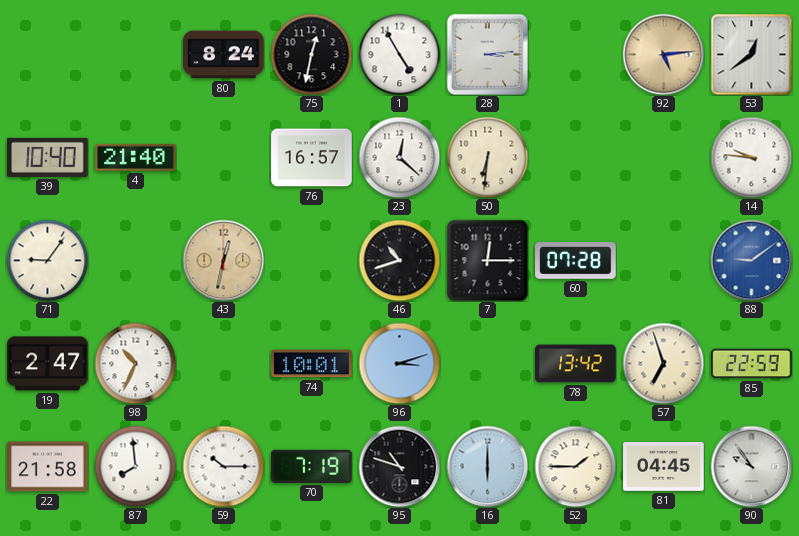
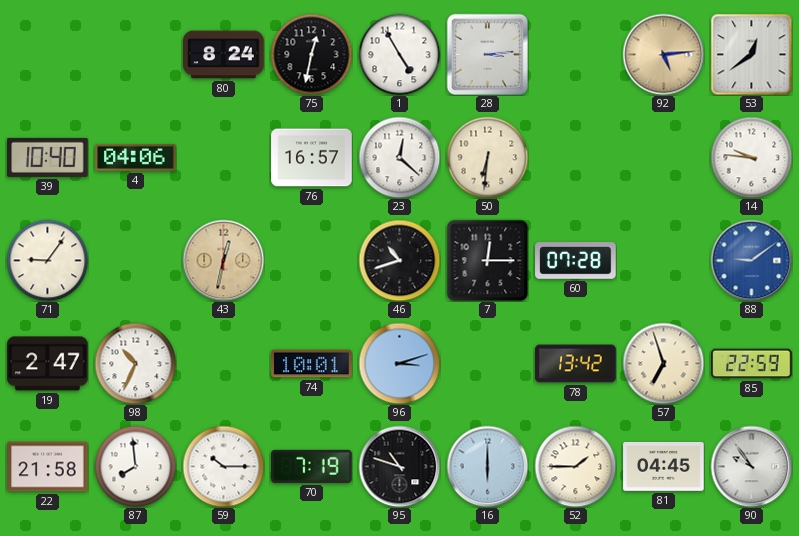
4: 21:40 -> 04:06 (136, 157)
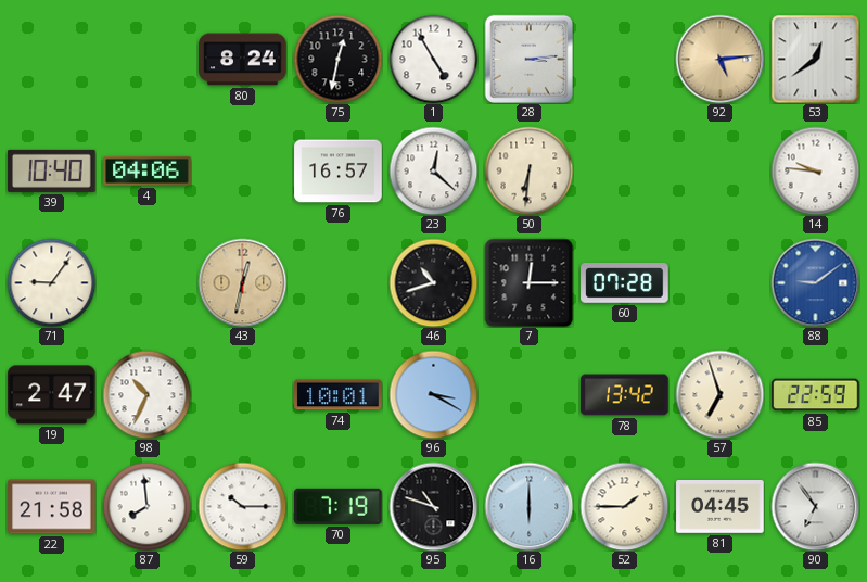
96: 3:12 -> 3:20 (433, 394)
90: 9:54 -> 6:54 (815, 506)
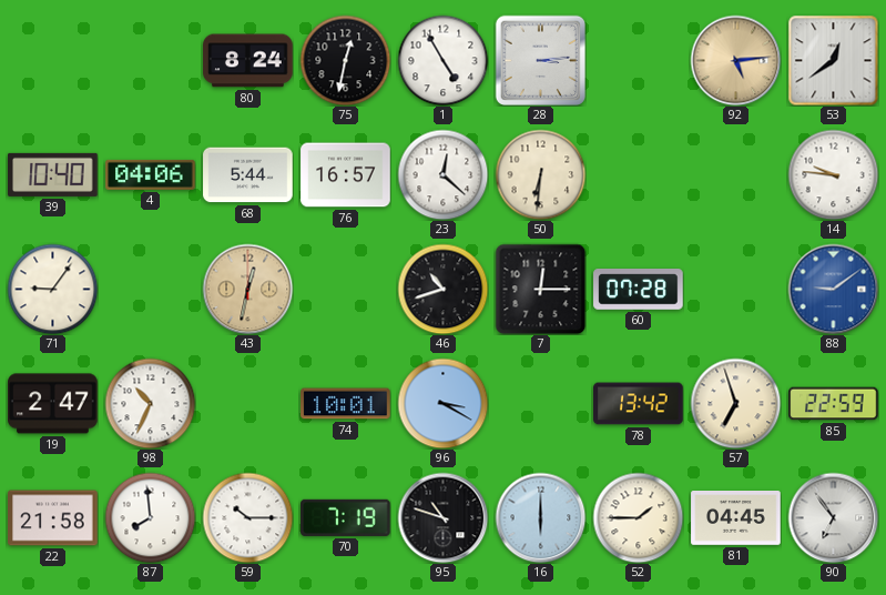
68: none -> 5:44 (248, 175)
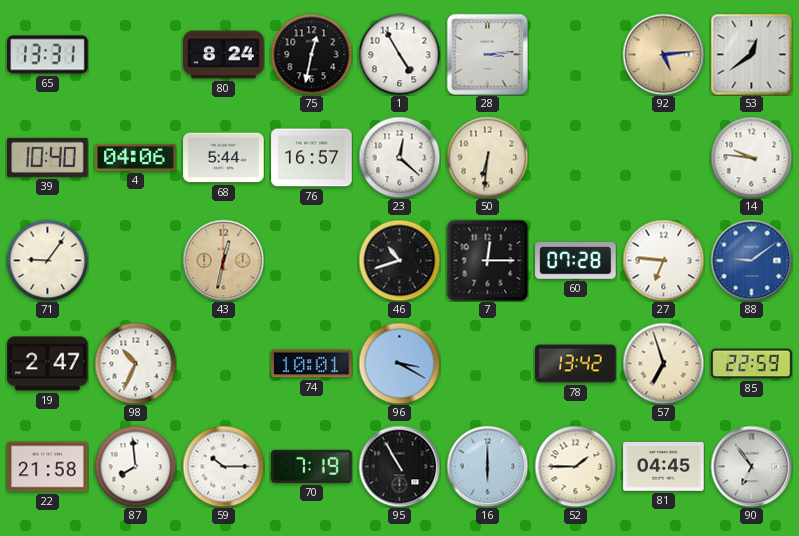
65: none -> 13:31 (48, 55)
27: none -> 6:46 (663, 260)
95: 10:48 -> 10:55 (399, 466)
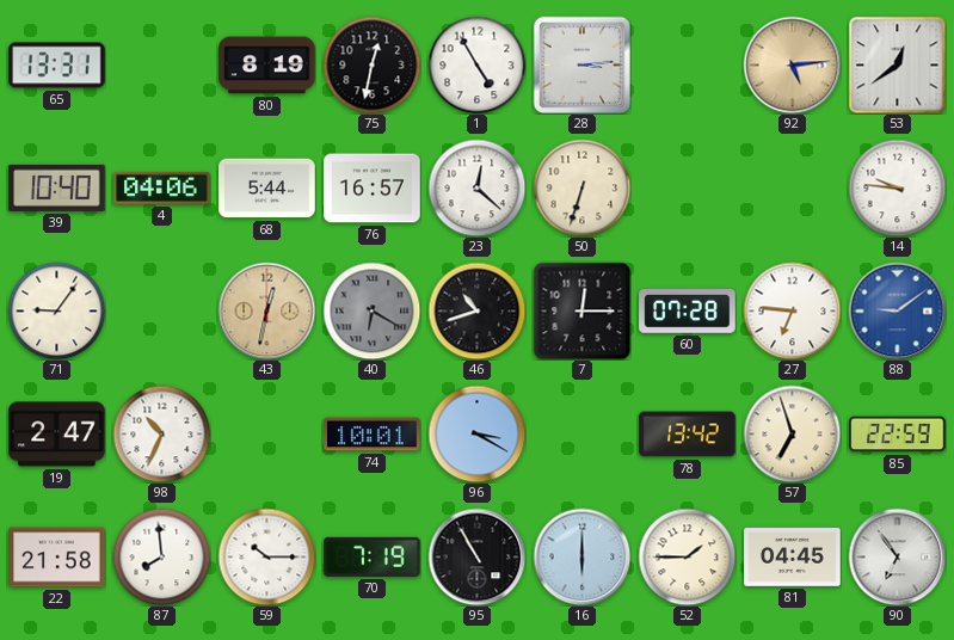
80: 8:24 -> 8:19 (267, 66)
50: 6:31 -> 6:33 (581, 187)
40: none -> 6:20 (371, 310)
